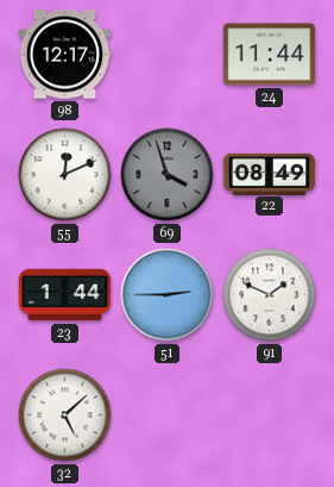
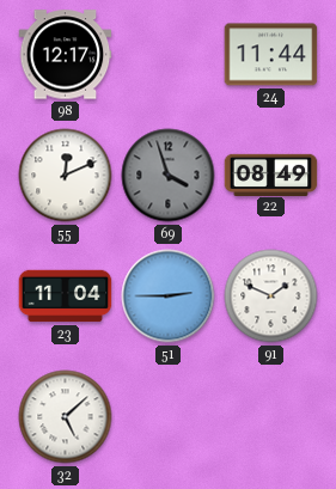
23: 1:44 -> 11:04 (66, 297)
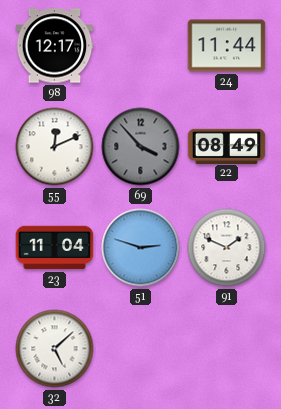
69: 3:57 -> 3:53 (141, 147)
51: 2:45 -> 2:48 (141, 248)
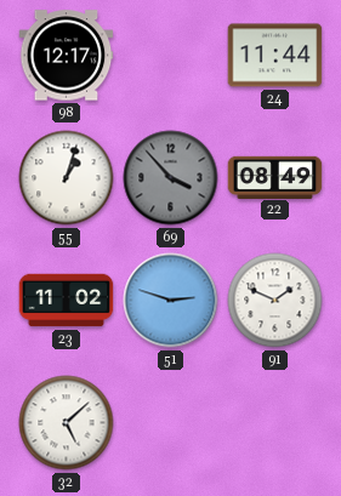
55: 12:11 -> 1:03 (67, 178)
23: 11:04 -> 11:02 (67, 301)
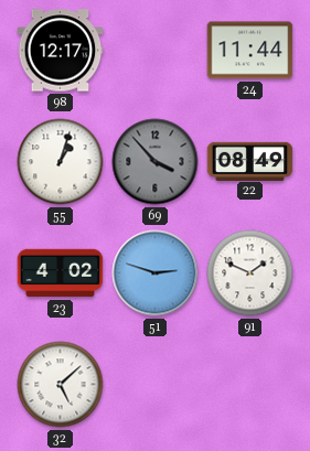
23: 11:02 -> 4:02 (61, 273)
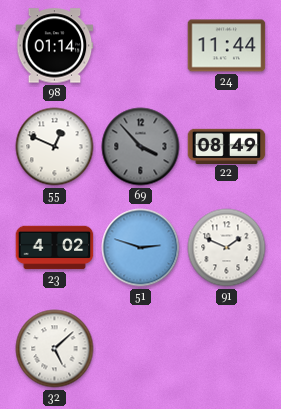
98: 12:17 -> 01:14 (55, 46)
55: 1:03 -> 12:49 (55, 147)
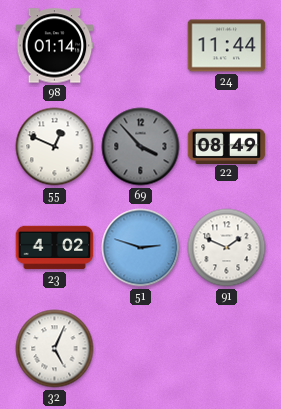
32: 5:08 -> 5:04 (55, 349)
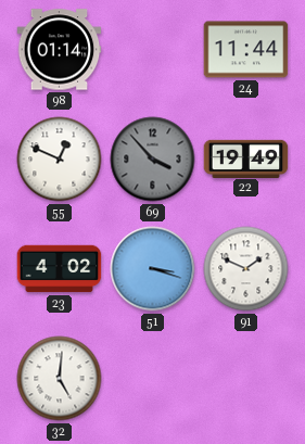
22: 08:49 -> 19:49 (246, 158)
51: 2:48 -> 3:18 (153, 269)
32: 5:04 -> 5:01 (60, 379)
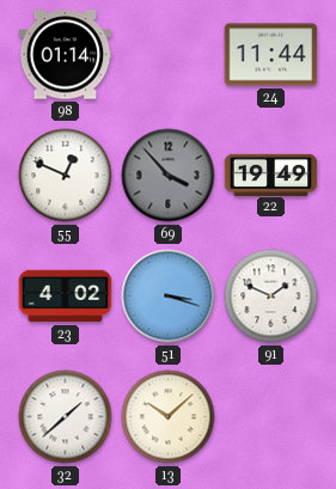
32: 5:01 -> 1:38 (66, 417)
13: none -> 10:08 (169, 417)
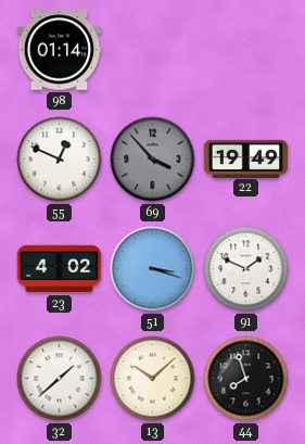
24: 11:44 -> none (271, 55)
44: none -> 7:57 (246, 379)
